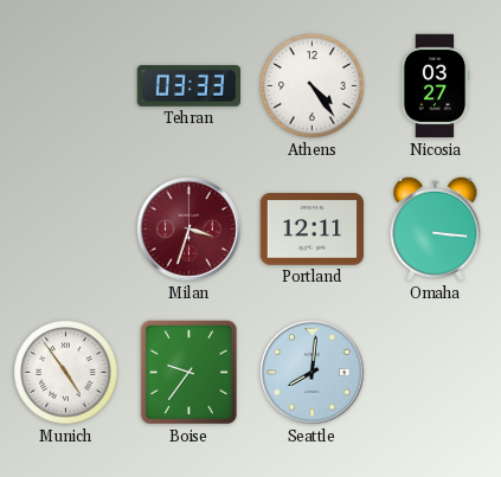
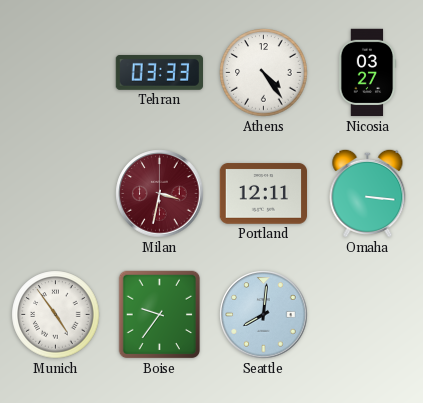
Milan: 3:33 -> 3:32 (160, 194)
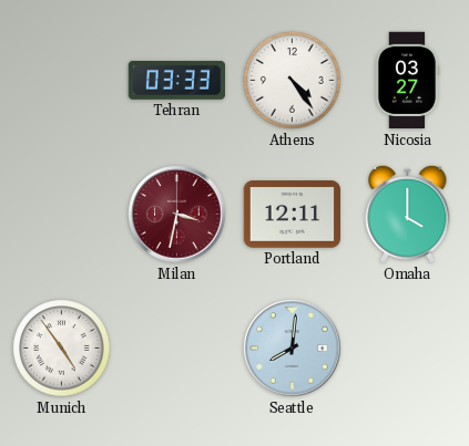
Omaha: 3:16 -> 4:00 (408, 214)
Boise: 9:36 -> none (160, 315)
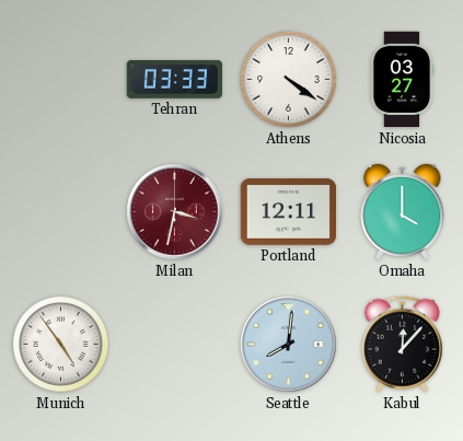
Athens: 4:24 -> 4:21 (289, 80)
Kabul: none -> 12:07 (402, 345)
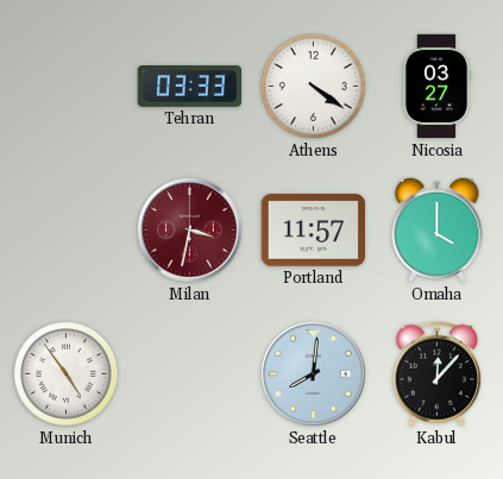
Portland: 12:11 -> 11:57 (313, 231)
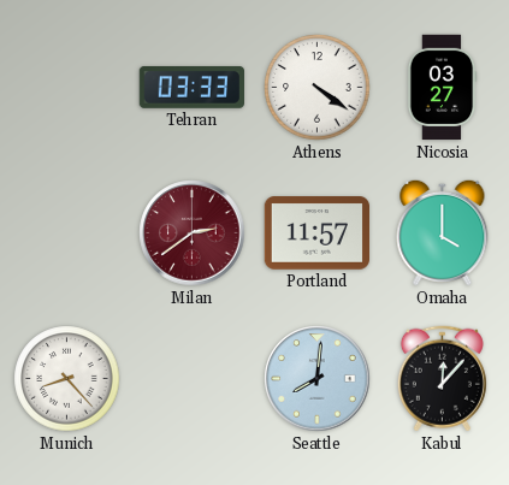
Milan: 3:32 -> 2:39 (193, 233)
Munich: 4:54 -> 8:23 (67, 379)
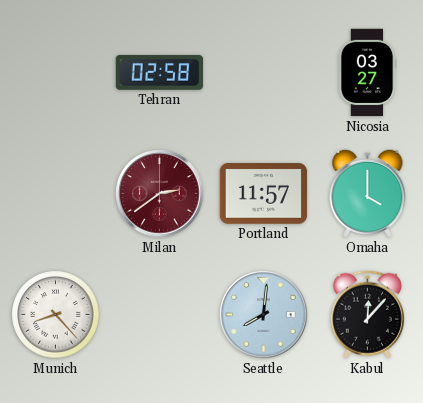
Tehran: 03:33 -> 02:58 (159, 72)
Athens: 4:21 -> none (318, 88)
